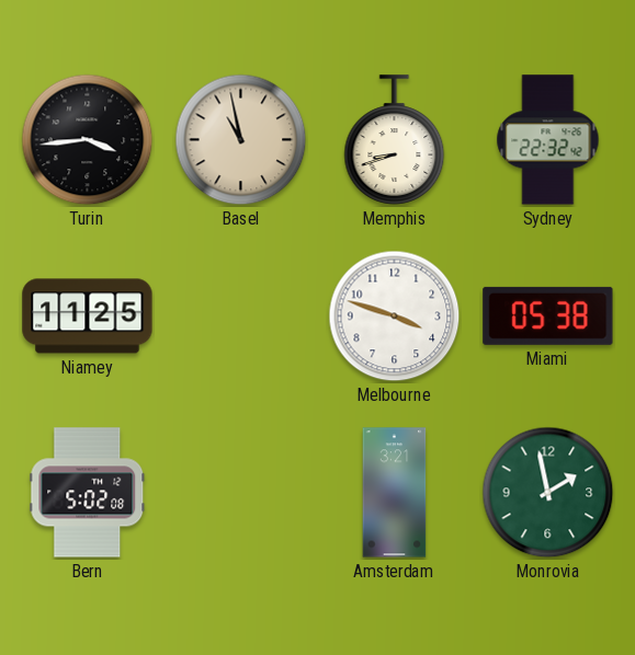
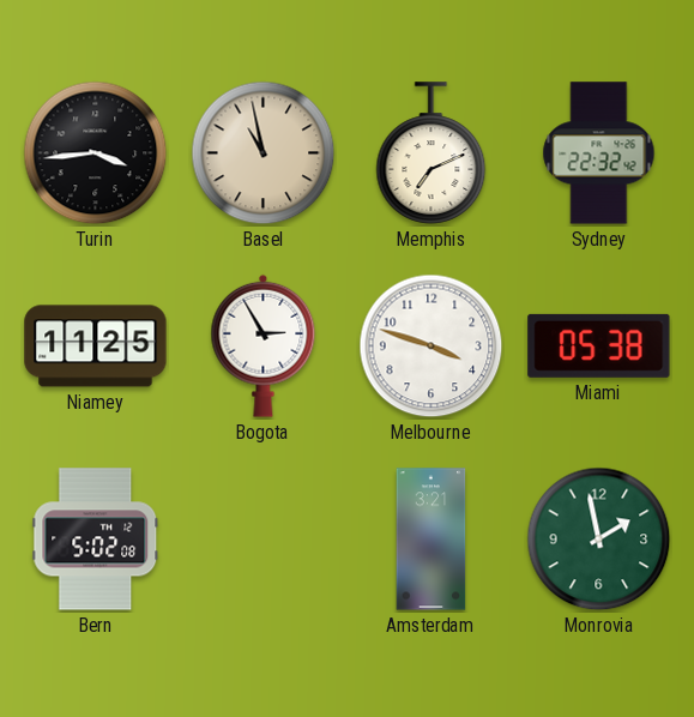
Memphis: 8:42 -> 7:11 (432, 153)
Bogota: none -> 2:55 (264, 345)
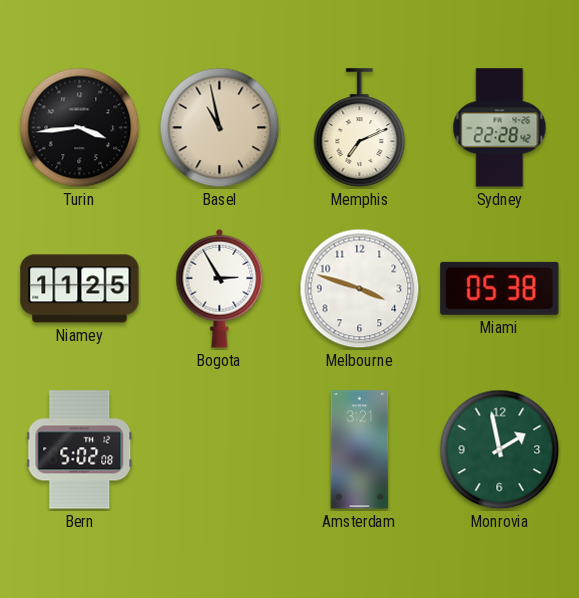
Sydney: 22:32 -> 22:28 (500, 128)
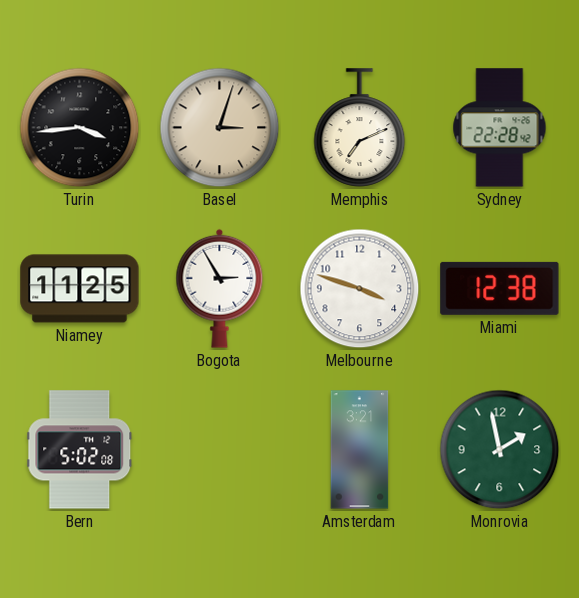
Basel: 10:58 -> 3:03 (220, 128)
Miami: 05:38 -> 12:38 (500, 288)
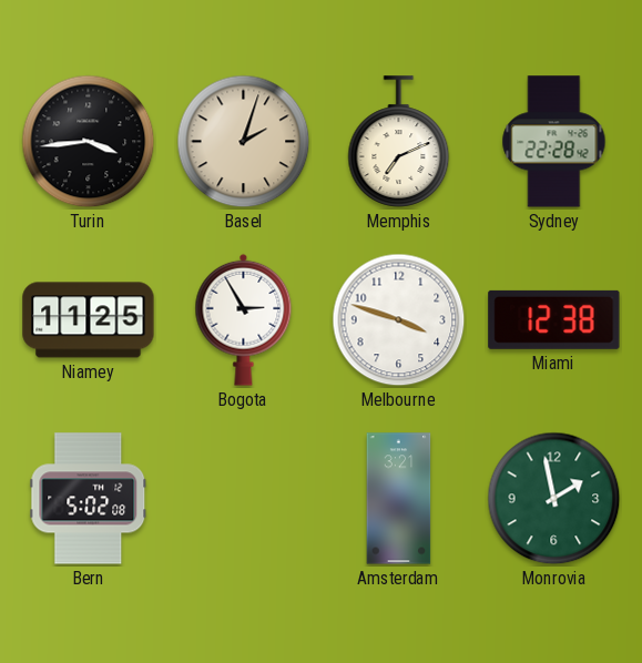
Basel: 3:03 -> 2:03 (244, 142)
